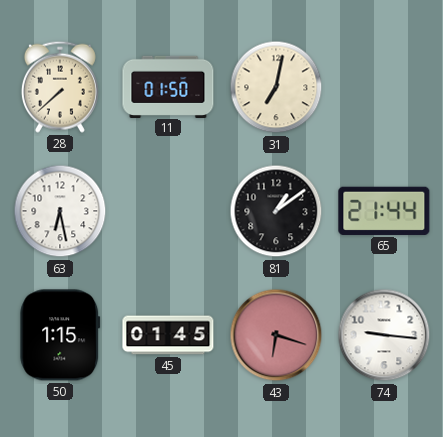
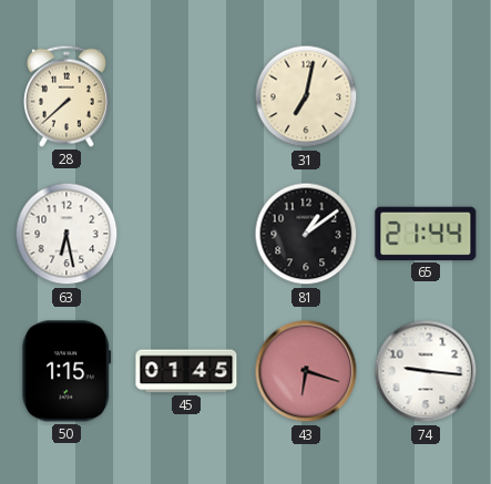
11: 01:50 -> none (168, 86)
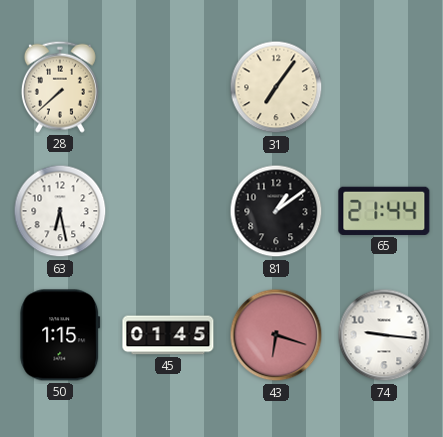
31: 7:02 -> 7:06 (276, 87)
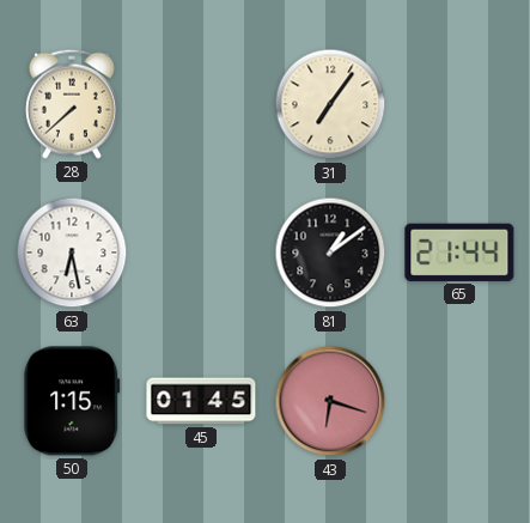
74: 9:16 -> none (384, 335)
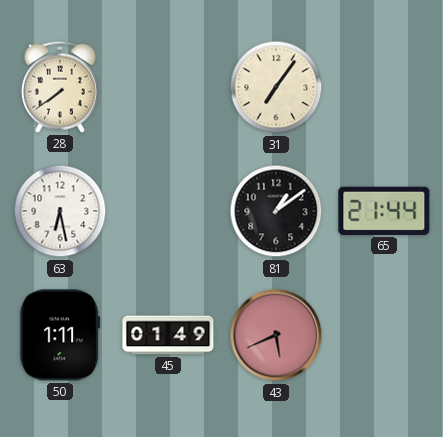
28: 7:38 -> 7:39 (60, 87)
50: 1:15 -> 1:11 (60, 335)
45: 01:45 -> 01:49 (168, 335)
43: 6:18 -> 5:41 (276, 335)
